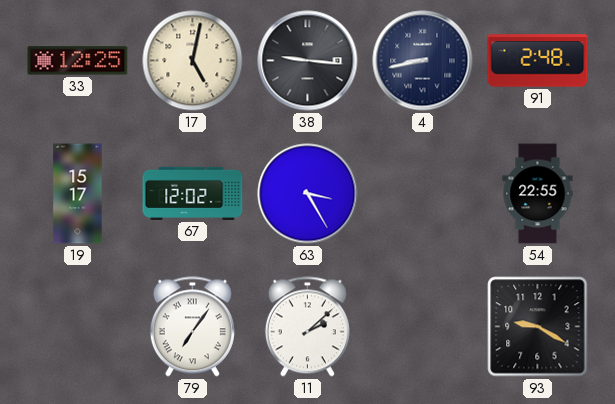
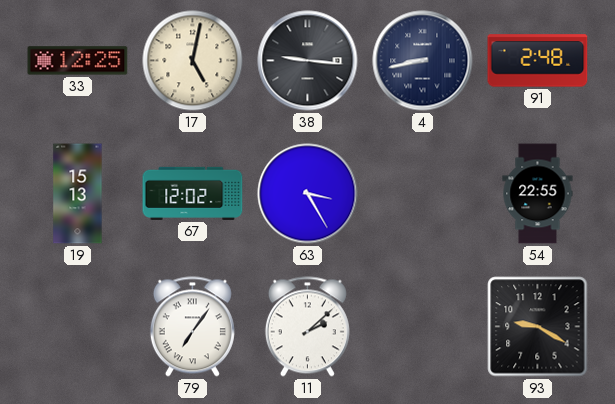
19: 15:17 -> 15:13 (78, 194)
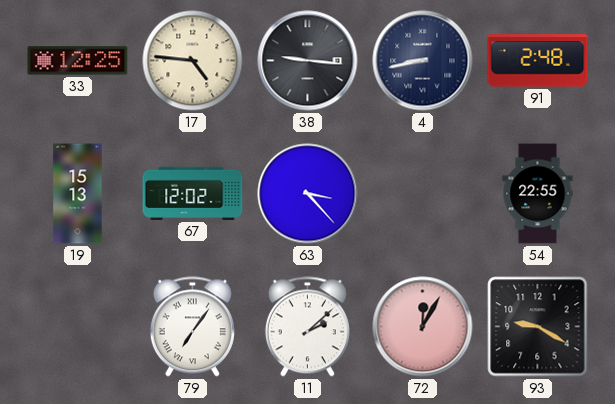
17: 5:02 -> 4:46 (193, 61)
63: 3:25 -> 3:23 (308, 194)
72: none -> 12:05 (423, 327)
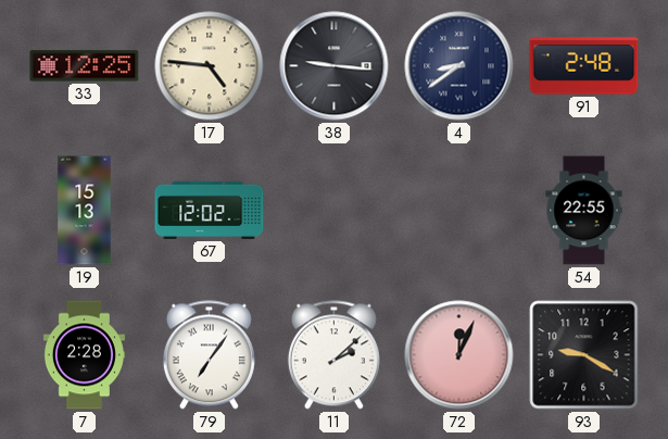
4: 8:43 -> 8:39 (459, 66)
63: 3:23 -> none (308, 194)
7: none -> 2:28 (84, 355)
72: 12:05 -> 12:04 (459, 355)
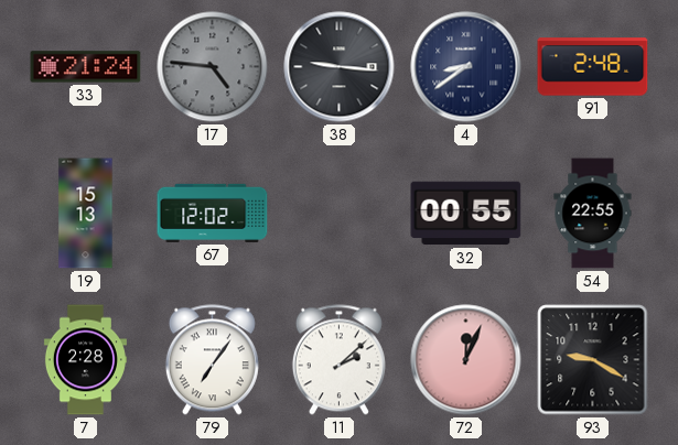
33: 12:25 -> 21:24 (86, 67)
17 dial: cream -> grey (213, 67)
32: none -> 00:55 (466, 214)
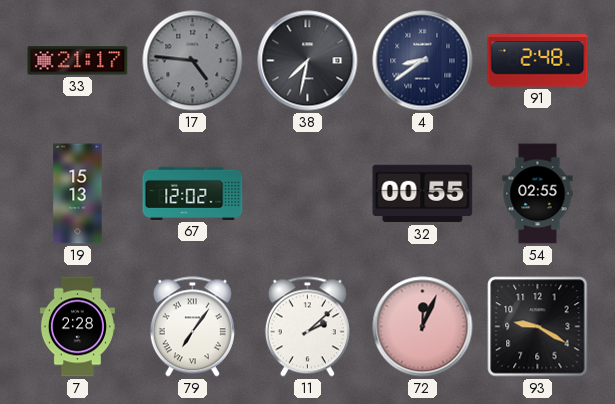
33: 21:24 -> 21:17 (78, 61)
38: 9:16 -> 7:32 (308, 61)
54: 22:55 -> 02:55 (538, 194)
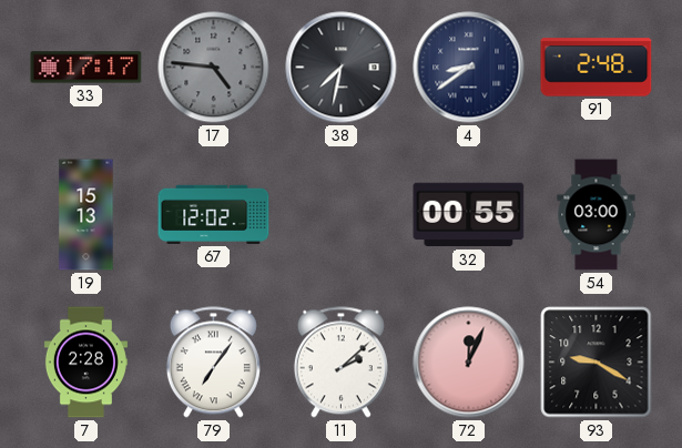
33: 21:17 -> 17:17 (86, 68)
54: 02:55 -> 03:00 (597, 215)
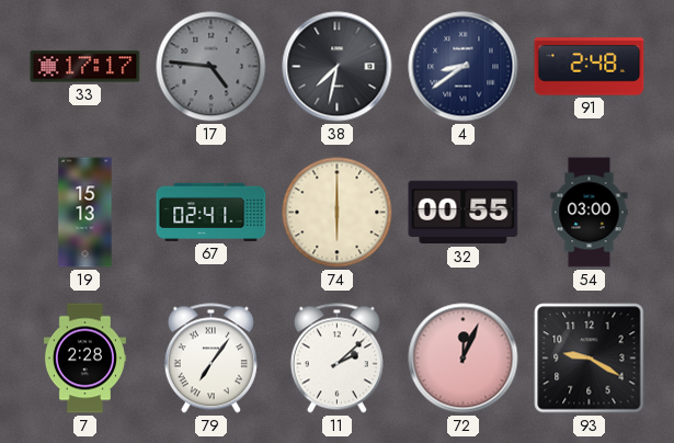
67: 12:02 -> 02:41 (212, 212)
74: none -> 6:00 (338, 213)
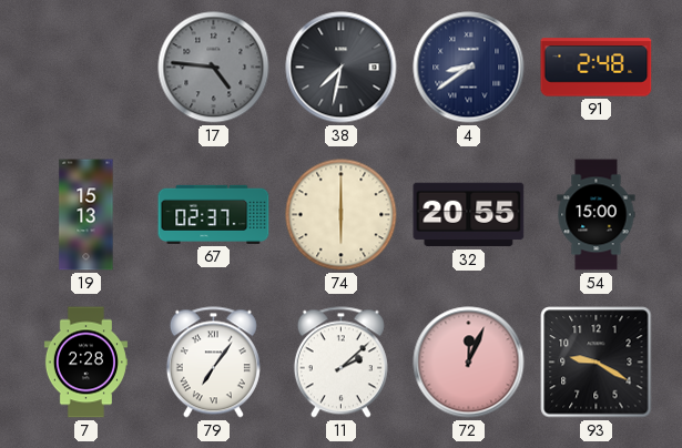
33: 17:17 -> none (85, 67)
67: 02:41 -> 02:37 (214, 214)
32: 00:55 -> 20:55 (469, 215)
54: 03:00 -> 15:00 (597, 215)
